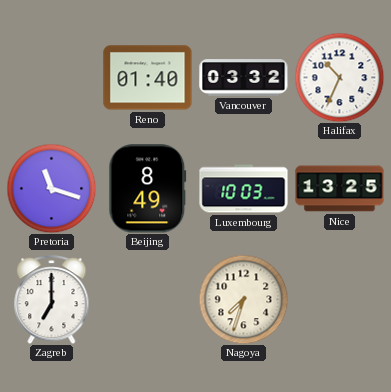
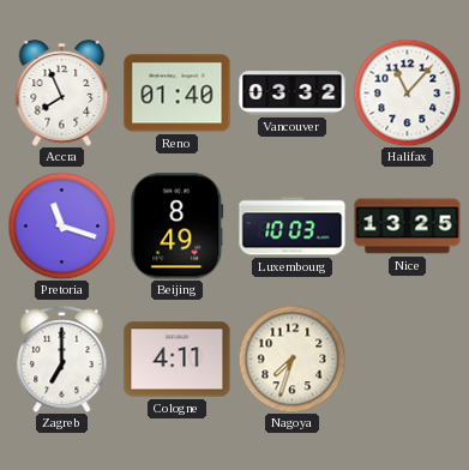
Accra: none -> 7:56 (62, 94)
Halifax: 10:34 -> 11:07 (407, 92)
Cologne: none -> 4:11 (178, 360)
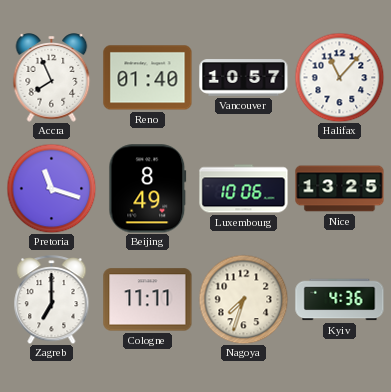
Vancouver: 03:32 -> 10:57 (244, 78)
Luxembourg: 10:03 -> 10:06 (244, 189)
Cologne: 4:11 -> 11:11 (148, 300)
Kyiv: none -> 4:36 (340, 300)
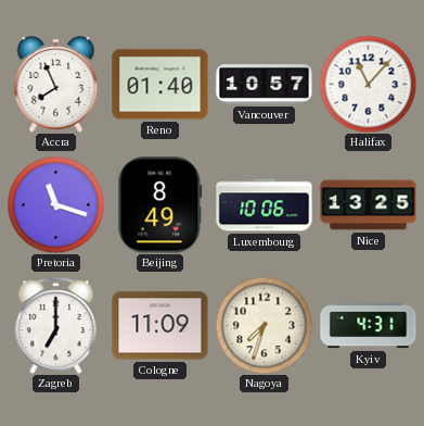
Cologne: 11:11 -> 11:09 (160, 326)
Kyiv: 4:36 -> 4:31 (369, 326)
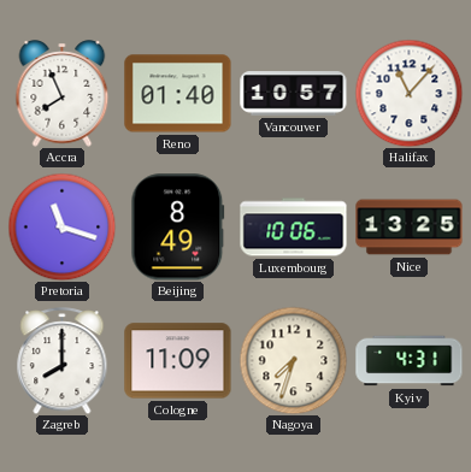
Zagreb: 7:00 -> 8:00 (63, 361)
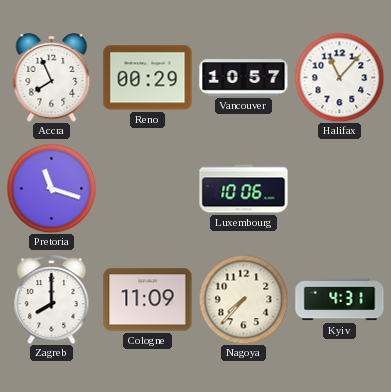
Reno: 01:40 -> 00:29 (148, 78)
Beijing: 8:49 -> none (178, 228)
Nice: 13:25 -> none (410, 228)
Nagoya: 7:33 -> 7:37 (243, 299)
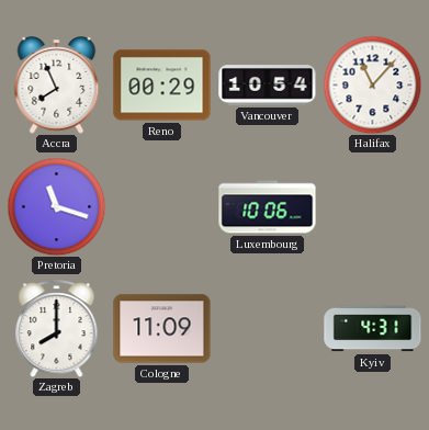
Vancouver: 10:57 -> 10:54 (268, 86)
Nagoya: 7:37 -> none (243, 299)
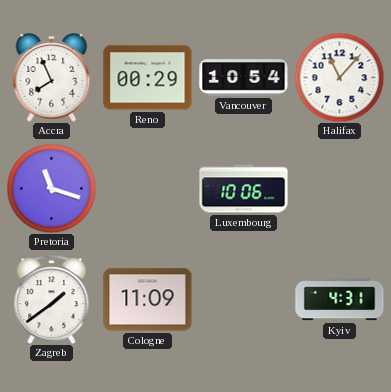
Zagreb: 8:00 -> 1:39 (52, 300)
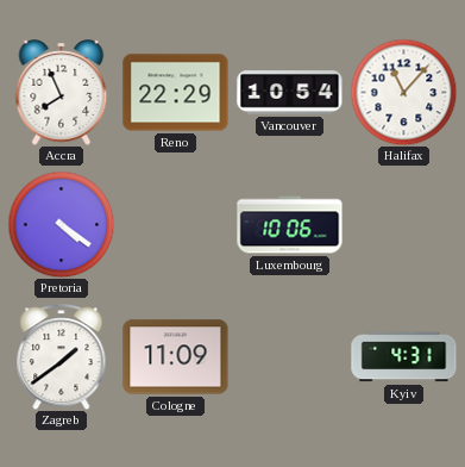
Reno: 00:29 -> 22:29 (176, 93)
Pretoria: 11:18 -> 4:21 (61, 224)
